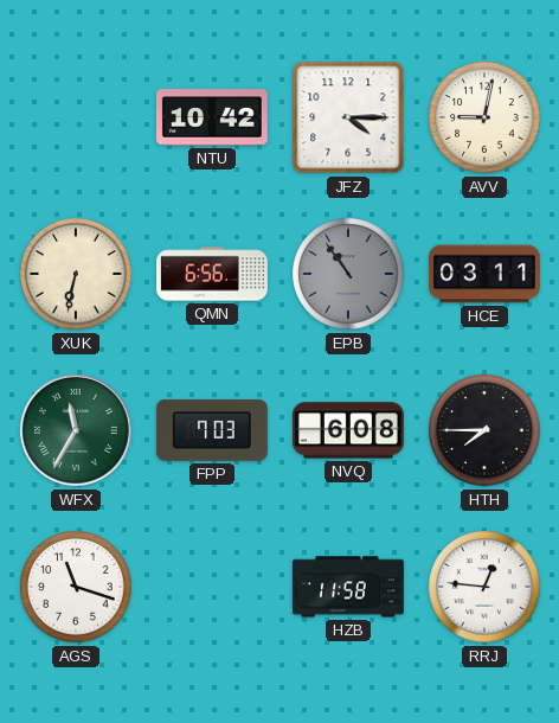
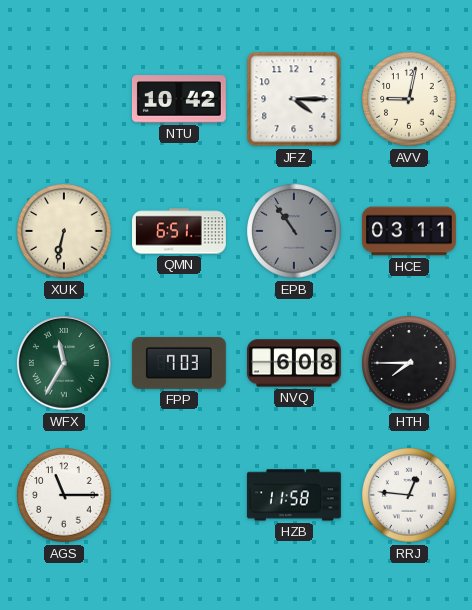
QMN: 6:56 -> 6:51 (180, 231)
AGS: 11:18 -> 11:15 (64, 495)
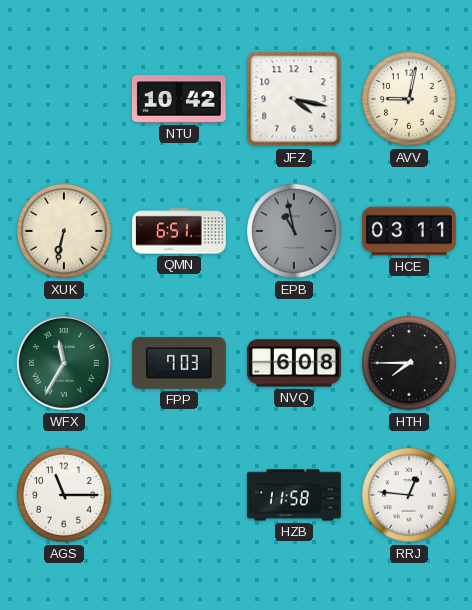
JFZ: 4:15 -> 4:17 (294, 99)
EPB: 10:54 -> 10:58 (294, 231)
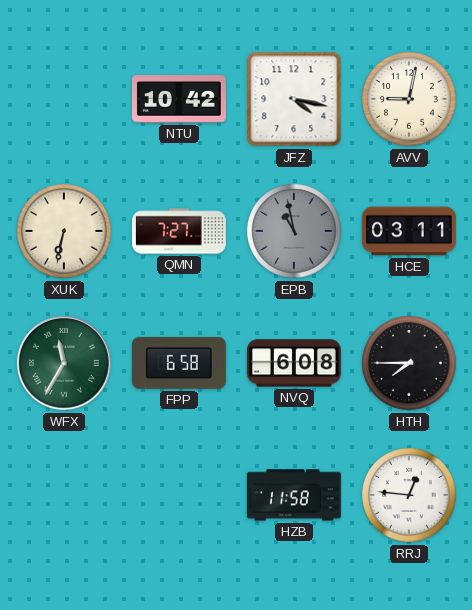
QMN: 6:51 -> 7:27 (180, 231)
FPP: 7:03 -> 6:58 (179, 363)
AGS: 11:15 -> none (64, 495)
